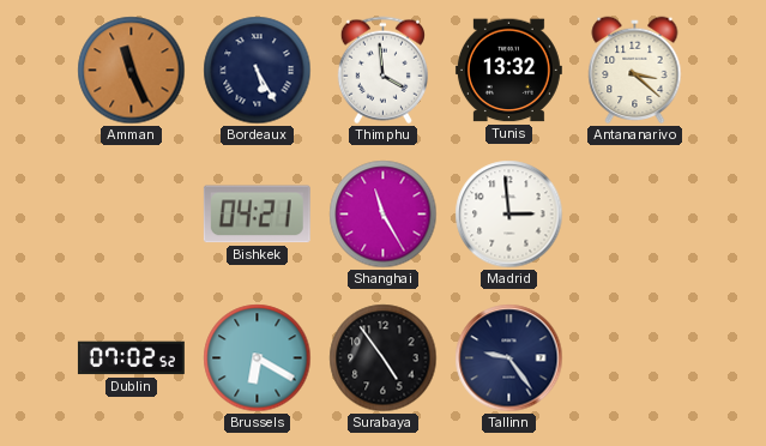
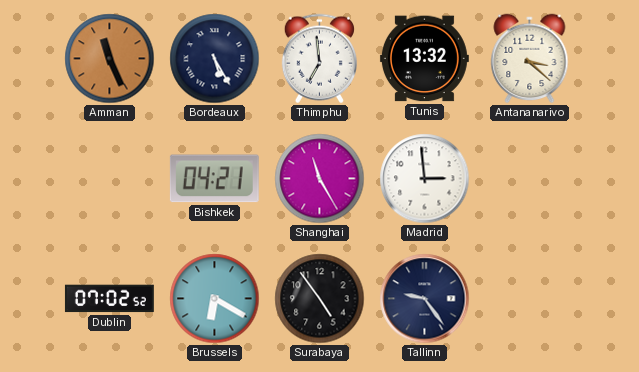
Thimphu: 3:59 -> 6:59 (319, 59)
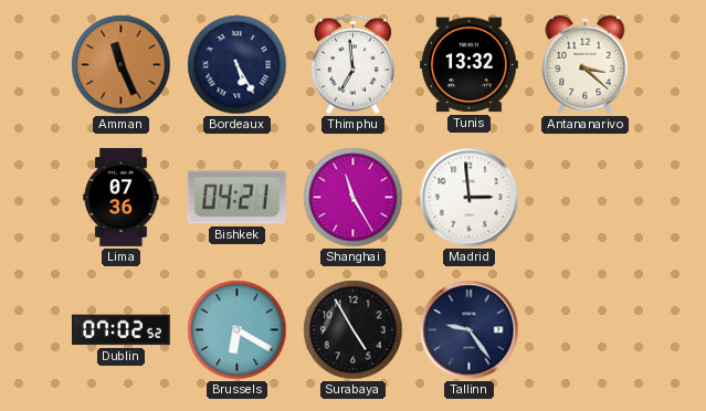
Lima: none -> 07:36 (122, 197)
Surabaya: 4:54 -> 4:55 (354, 330)
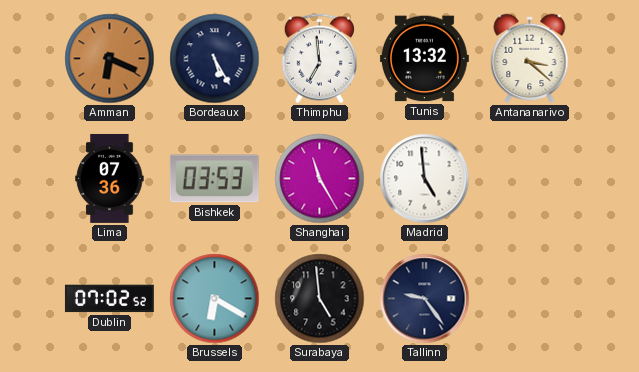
Amman: 11:26 -> 6:19 (110, 59)
Bishkek: 04:21 -> 03:53 (214, 179)
Madrid: 2:59 -> 4:59 (425, 179)
Surabaya: 4:55 -> 4:59 (320, 299)
